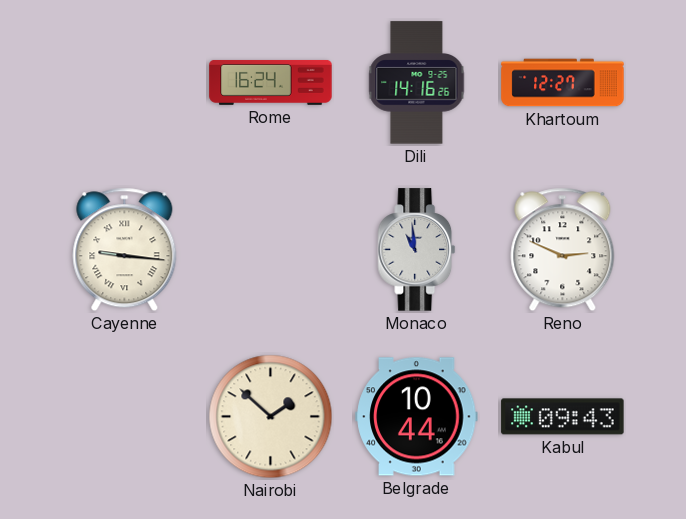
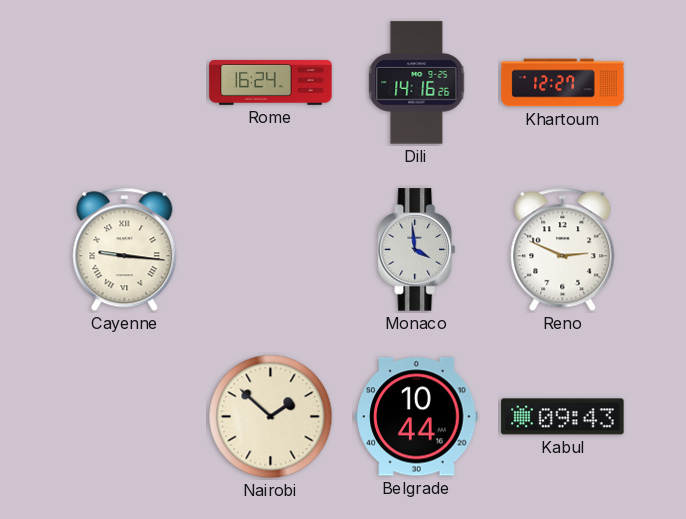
Monaco: 10:59 -> 3:59 (417, 250)
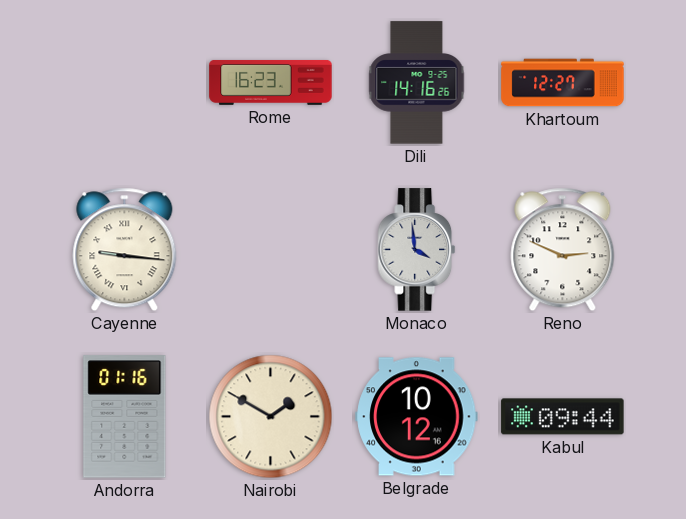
Rome: 16:24 -> 16:23 (271, 82)
Andorra: none -> 01:16 (125, 417)
Nairobi: 1:52 -> 1:50 (271, 417)
Belgrade: 10:44 -> 10:12 (417, 417)
Kabul: 09:43 -> 09:44 (563, 417)
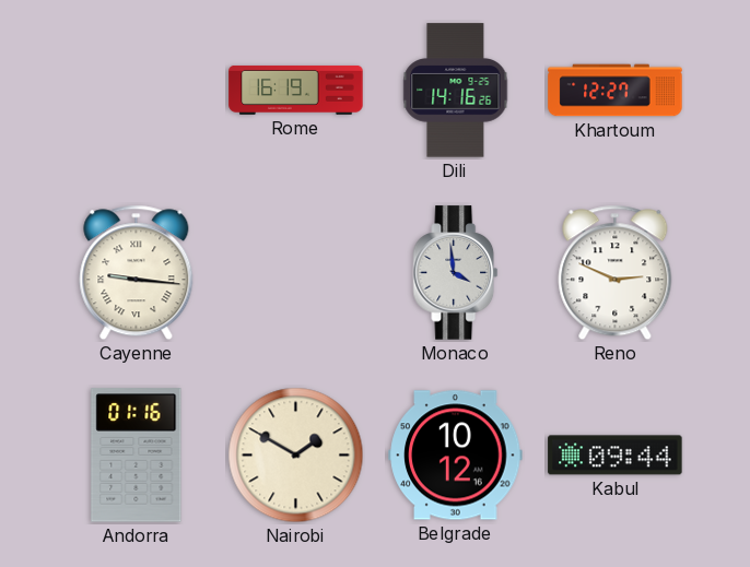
Rome: 16:23 -> 16:19 (296, 90)
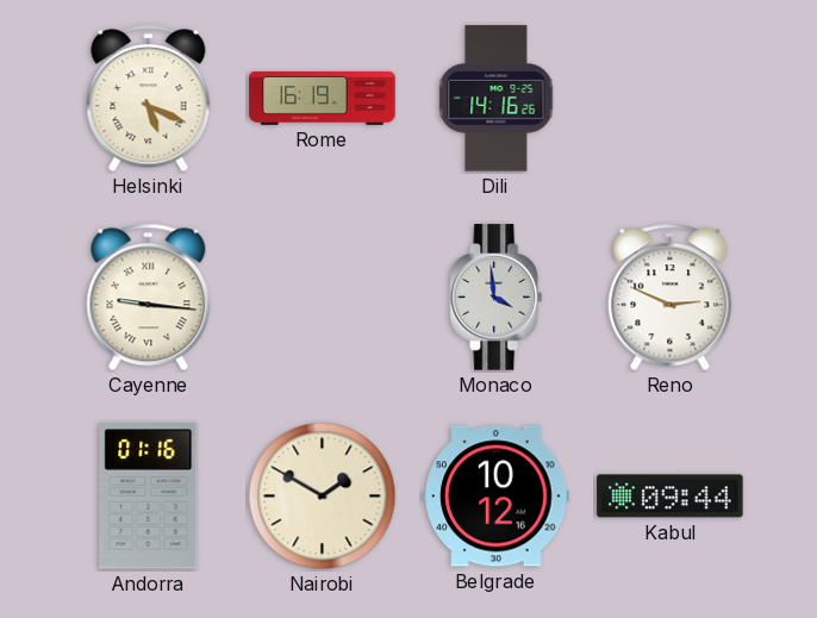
Helsinki: none -> 5:19 (149, 99)
Khartoum: 12:27 -> none (616, 91)
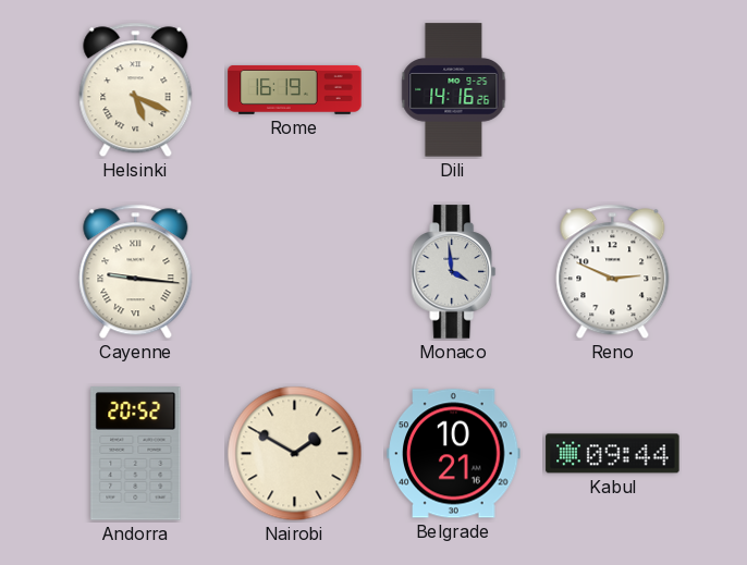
Andorra: 01:16 -> 20:52 (136, 454)
Belgrade: 10:12 -> 10:21 (454, 454)
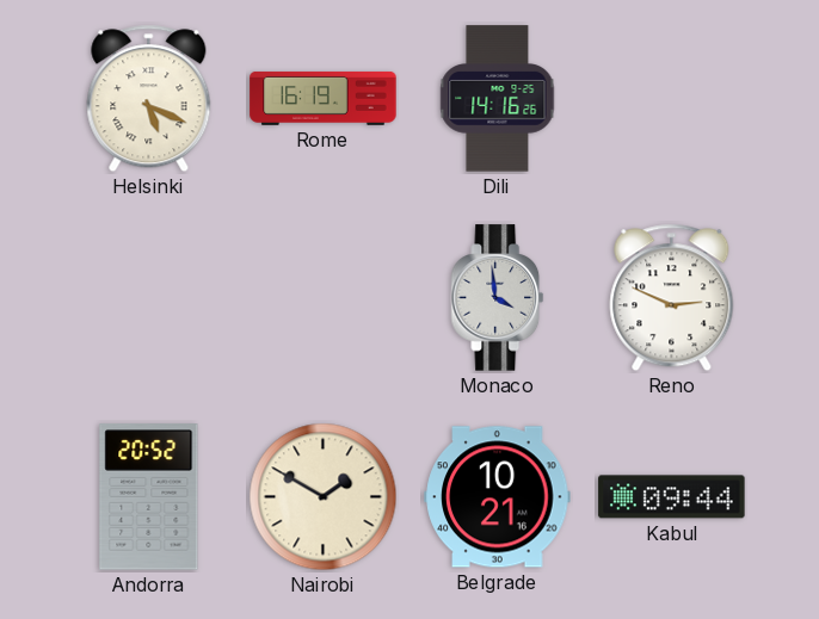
Cayenne: 9:16 -> none (136, 272)
